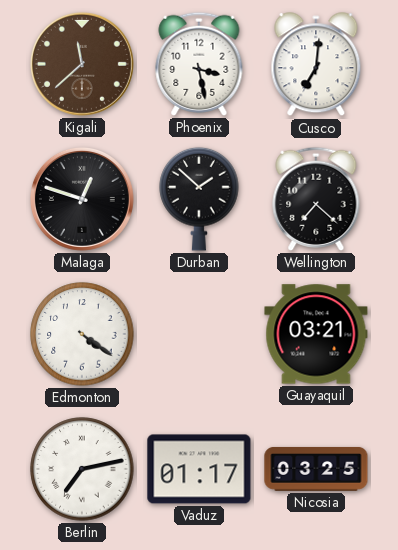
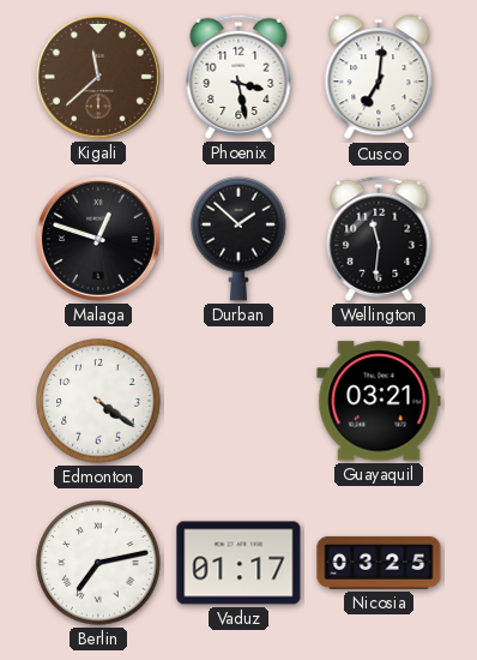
Wellington: 7:22 -> 11:31 (379, 239)
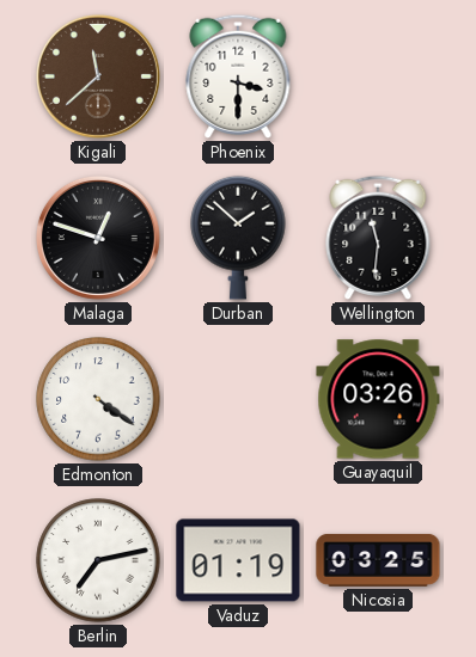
Phoenix: 3:28 -> 3:30 (238, 76)
Cusco: 7:01 -> none (379, 78)
Guayaquil: 03:21 -> 03:26 (378, 399)
Vaduz: 01:17 -> 01:19 (238, 560)
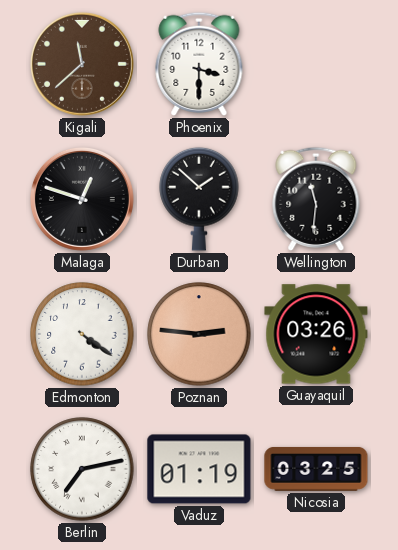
Poznan: none -> 2:46 (199, 334)
